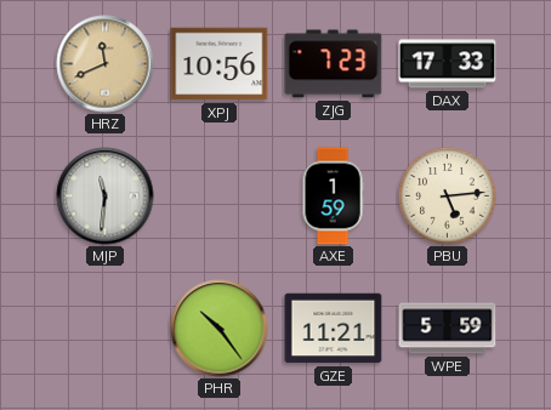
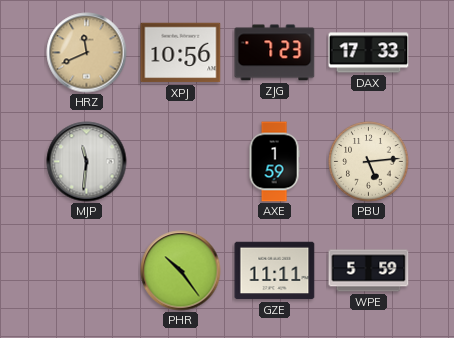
GZE: 11:21 -> 11:11 (275, 271)
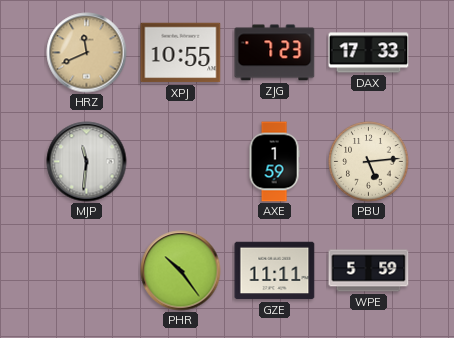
XPJ: 10:56 -> 10:55 (181, 53)
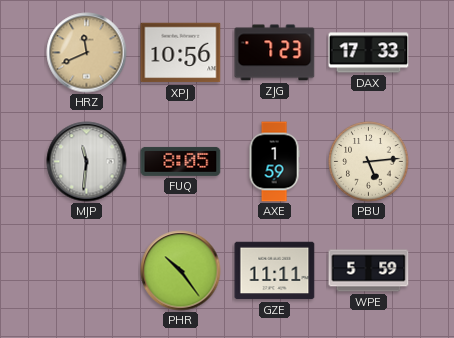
XPJ: 10:55 -> 10:56 (181, 53)
FUQ: none -> 8:05 (181, 161)
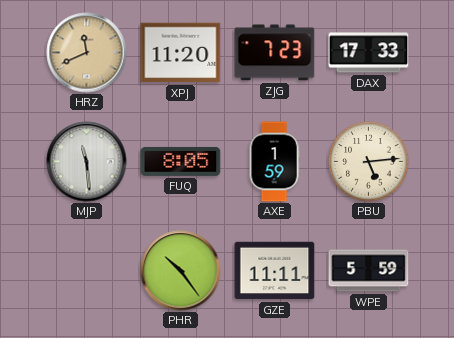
XPJ: 10:56 -> 11:20 (181, 53)
MJP: 11:31 -> 11:29 (87, 162)
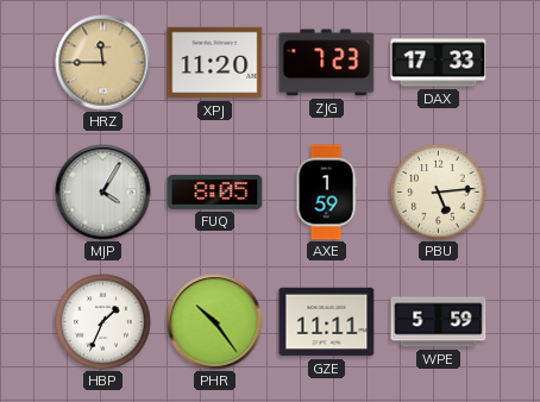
HRZ: 11:41 -> 11:45 (103, 63)
MJP: 11:29 -> 4:05 (103, 193)
HBP: none -> 1:34 (103, 322)
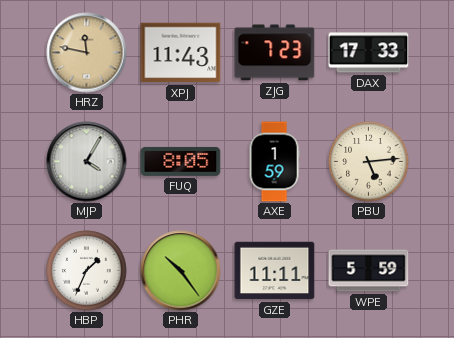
HRZ: 11:45 -> 11:47 (87, 53)
XPJ: 11:20 -> 11:43 (181, 53)
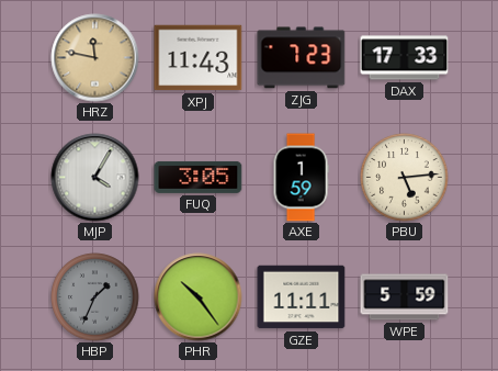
FUQ: 8:05 -> 3:05 (199, 177)
HBP dial: white -> grey (95, 297)
